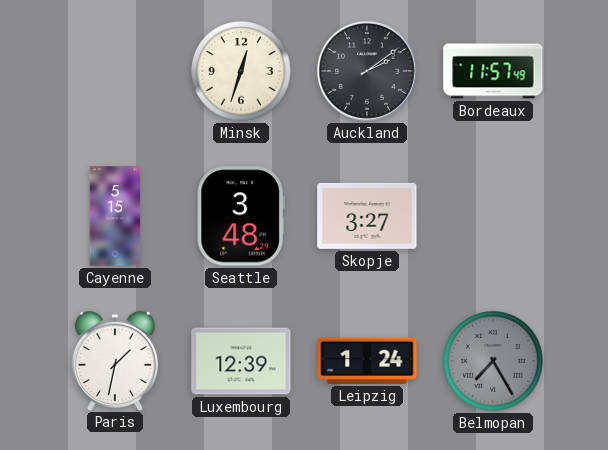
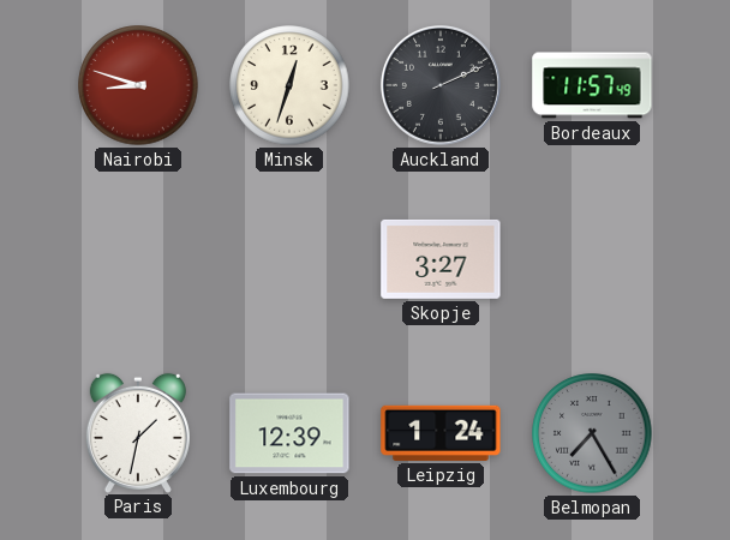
Nairobi: none -> 8:48 (138, 85)
Auckland: 2:09 -> 2:11 (441, 85)
Cayenne: 5:15 -> none (115, 216)
Seattle: 3:48 -> none (241, 216)
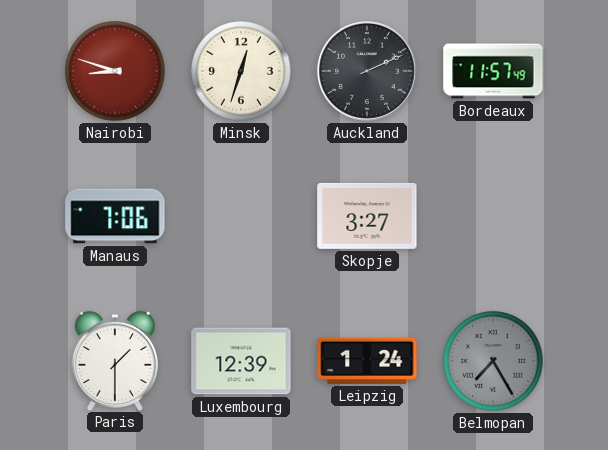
Manaus: none -> 7:06 (115, 216)
Paris: 1:32 -> 1:30 (115, 360)
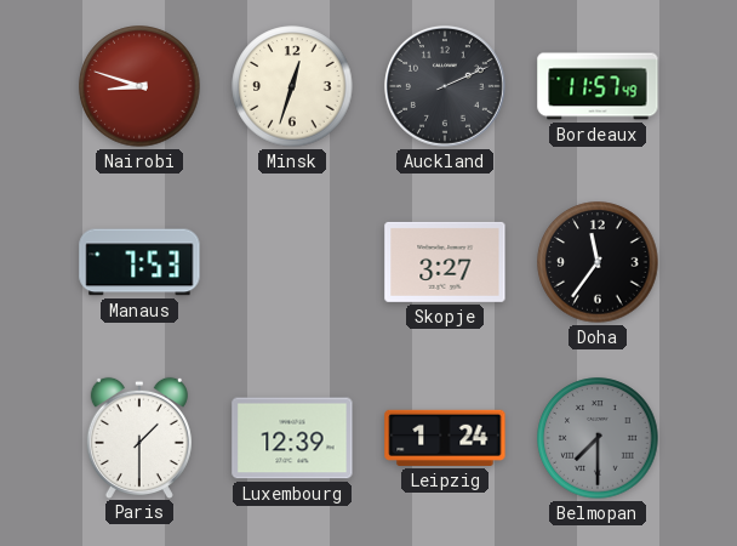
Manaus: 7:06 -> 7:53 (139, 262)
Doha: none -> 11:36 (598, 262)
Belmopan: 7:25 -> 7:30 (598, 438)
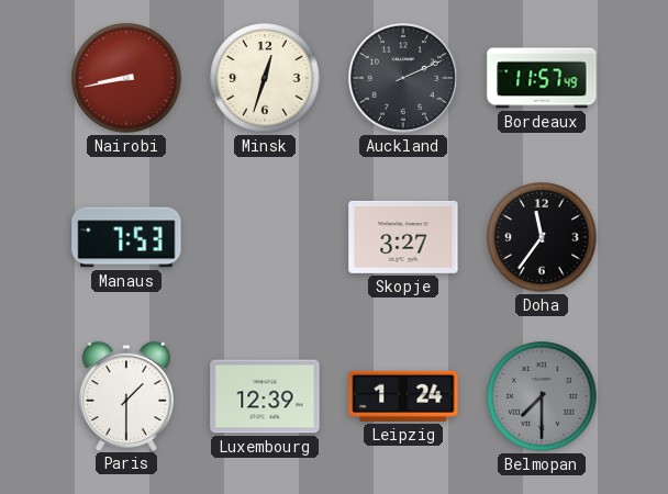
Nairobi: 8:48 -> 8:43 (126, 78)
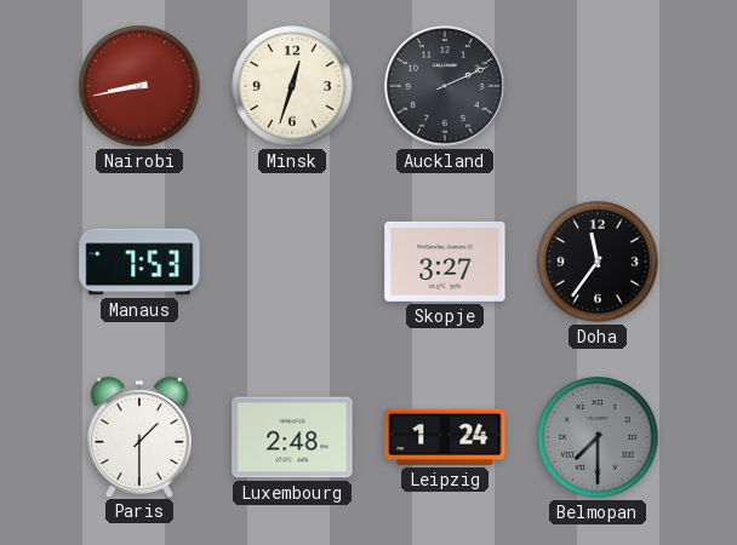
Bordeaux: 11:57 -> none (542, 78)
Luxembourg: 12:39 -> 2:48 (292, 437)
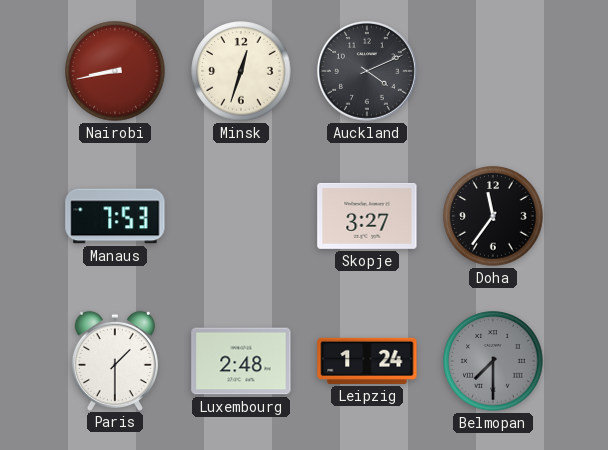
Auckland: 2:11 -> 4:11 (367, 71)
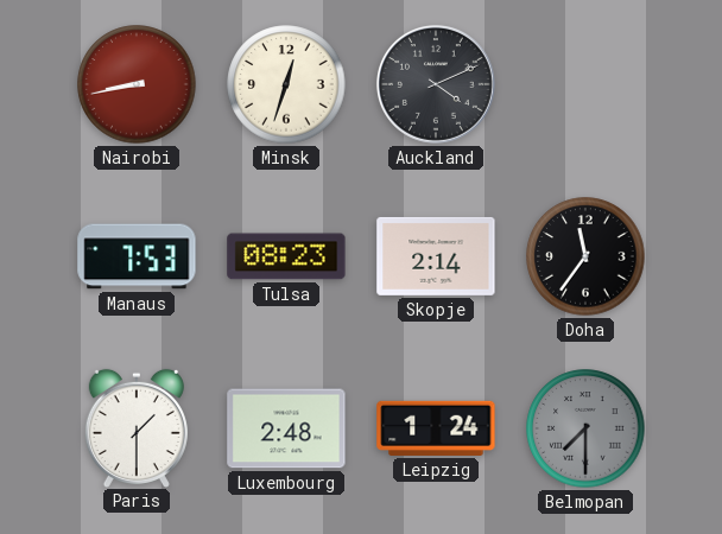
Tulsa: none -> 08:23 (286, 256)
Skopje: 3:27 -> 2:14 (436, 256)
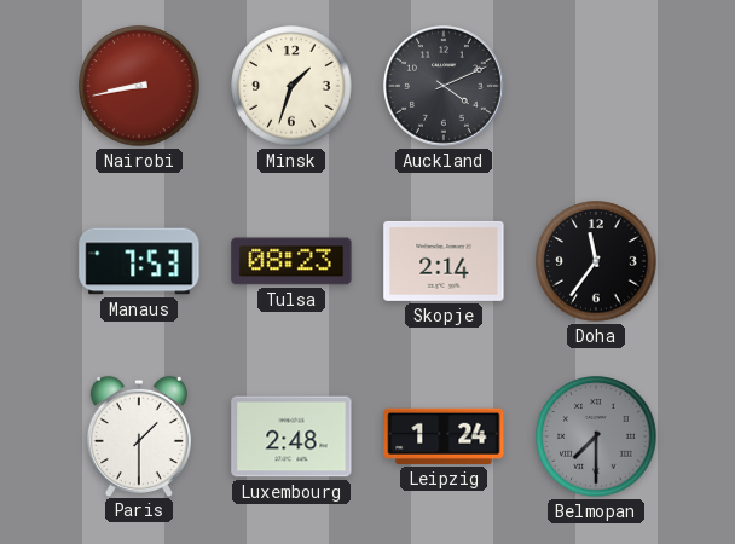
Minsk: 12:33 -> 1:33 (291, 86)
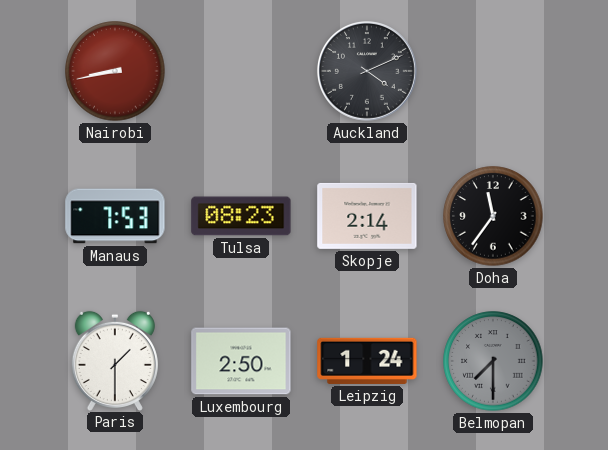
Minsk: 1:33 -> none (291, 86)
Luxembourg: 2:48 -> 2:50 (241, 361)
